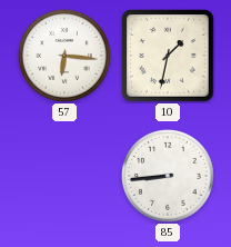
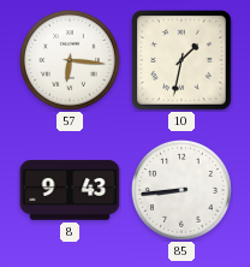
8: none -> 9:43 (70, 190)
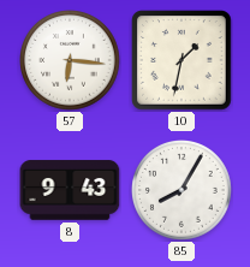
85: 8:44 -> 8:05 (183, 191)
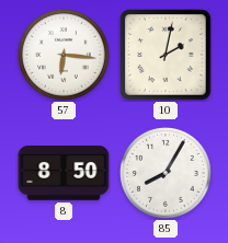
10: 1:32 -> 2:02 (166, 55)
8: 9:43 -> 8:50 (64, 173)
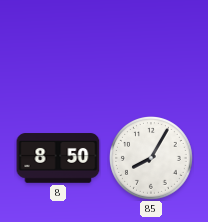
57: 6:16 -> none (65, 56)
10: 2:02 -> none (166, 55)
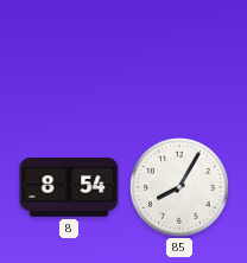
8: 8:50 -> 8:54 (69, 187)
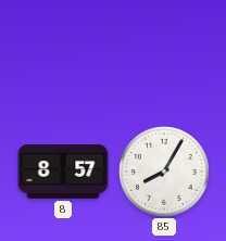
8: 8:54 -> 8:57 (63, 172)
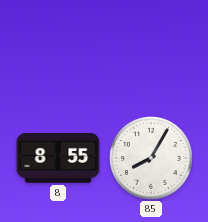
8: 8:57 -> 8:55 (58, 158)
